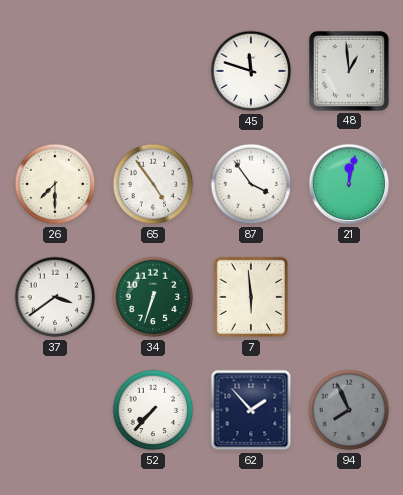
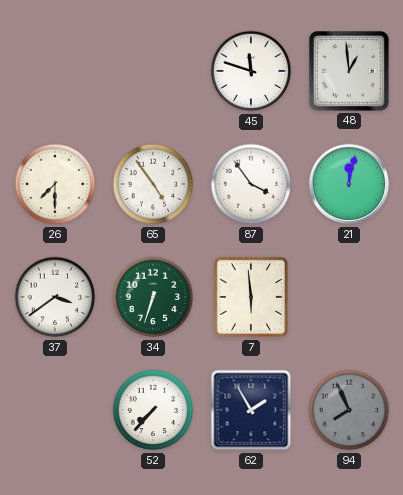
62: 1:53 -> 1:55 (251, 410)
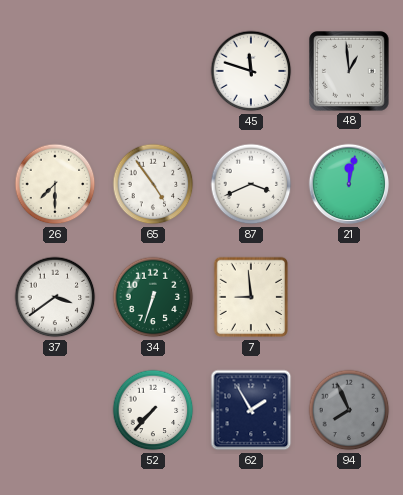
87: 3:54 -> 3:41 (251, 184)
7: 5:59 -> 8:59 (251, 297)
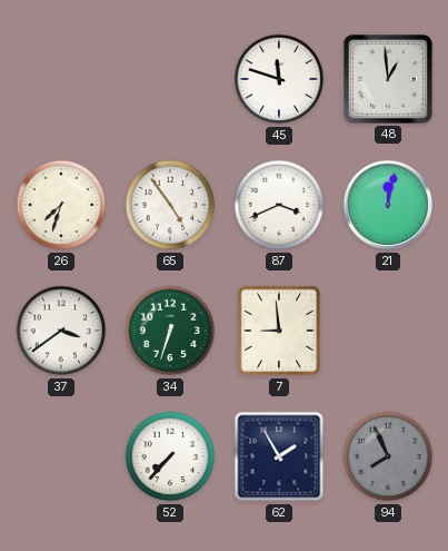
26: 7:30 -> 7:33 (61, 205)
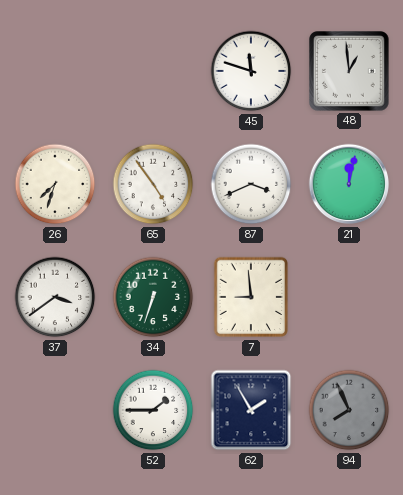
52: 7:37 -> 1:45 (153, 410)
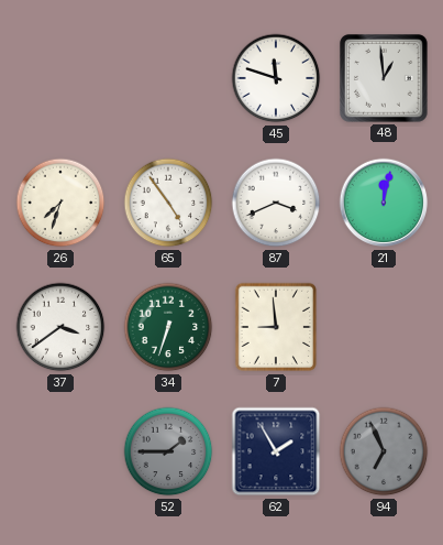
52 dial: white -> grey (168, 451)
94: 7:56 -> 6:56 (384, 451)
